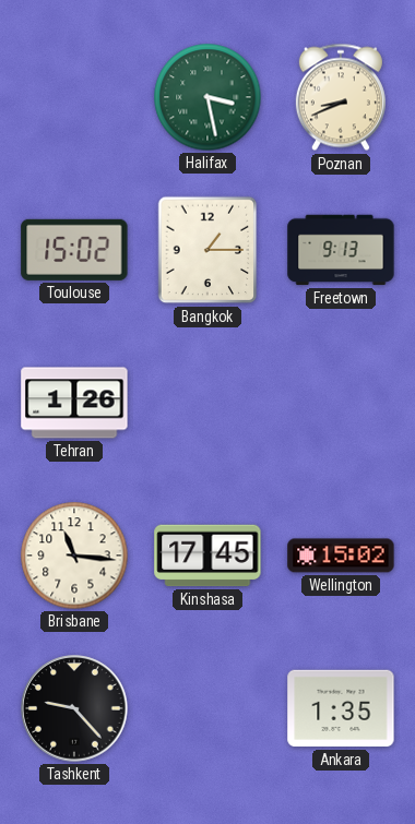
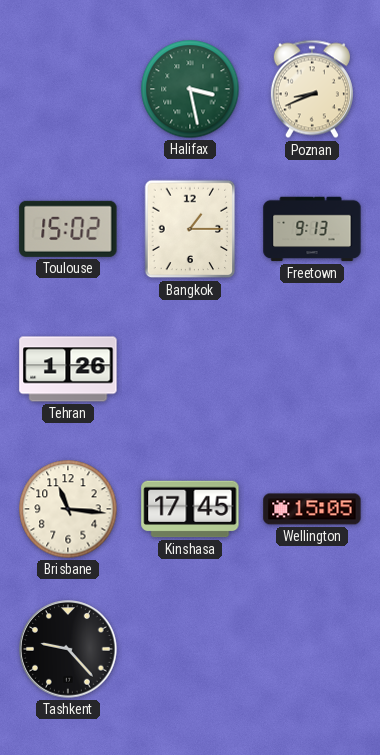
Wellington: 15:02 -> 15:05 (312, 509)
Ankara: 1:35 -> none (341, 708)
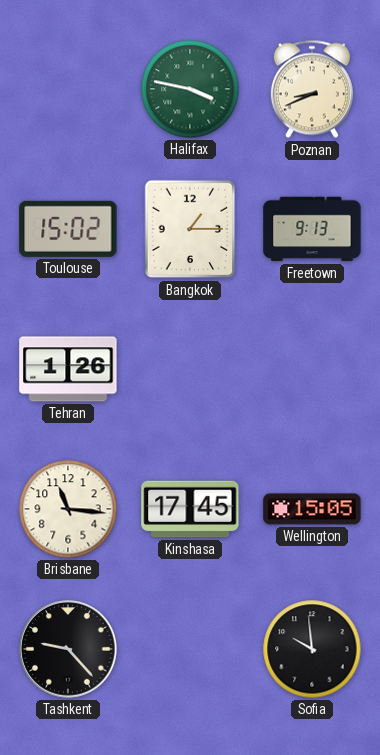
Halifax: 3:28 -> 3:47 (190, 89)
Sofia: none -> 9:59 (312, 649)
